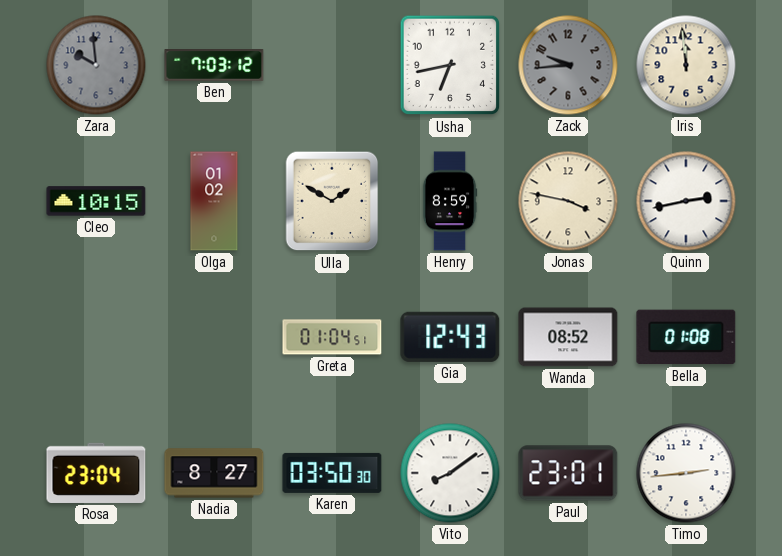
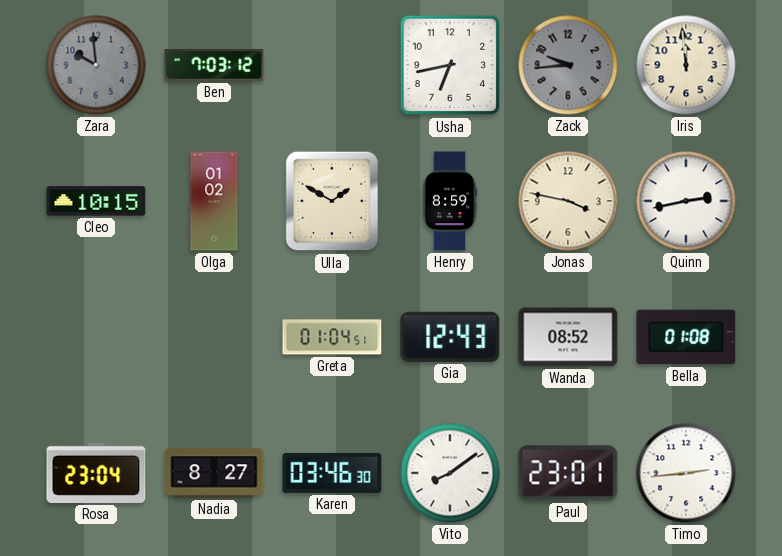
Karen: 03:50 -> 03:46 (332, 473)
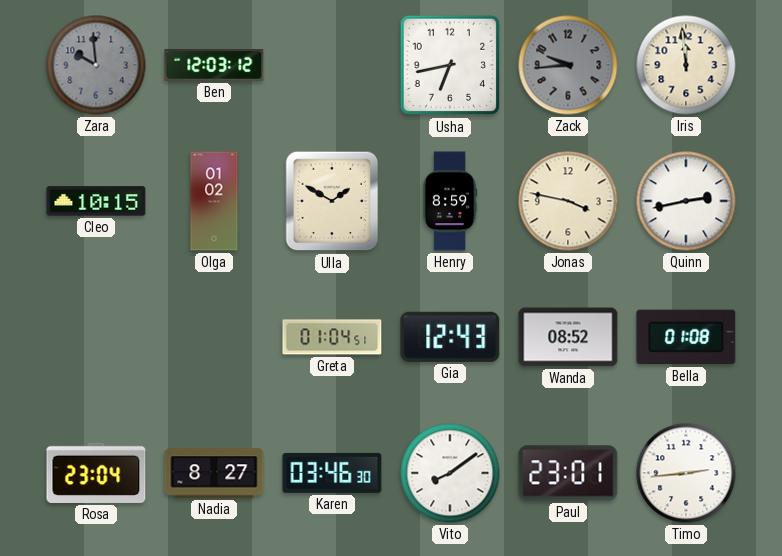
Ben: 7:03 -> 12:03 (214, 66)
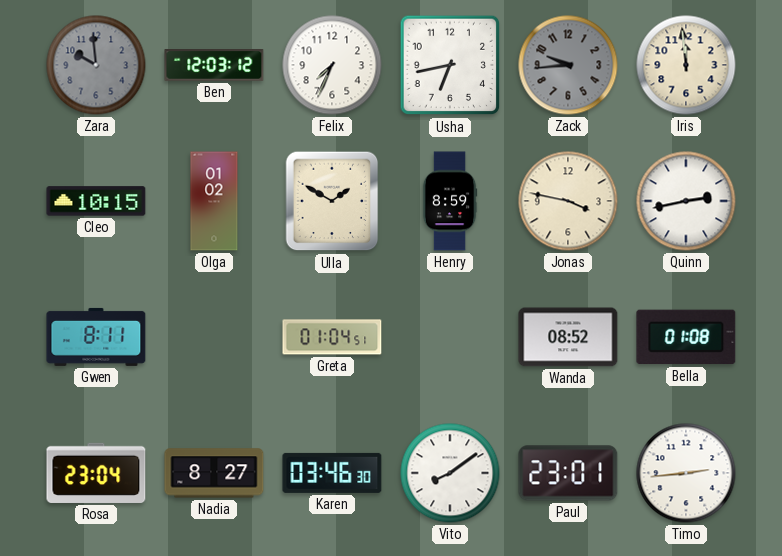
Felix: none -> 7:34 (332, 65)
Gwen: none -> 8:11 (96, 337)
Gia: 12:43 -> none (450, 337)
